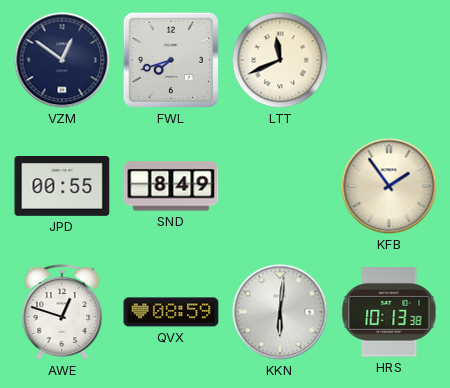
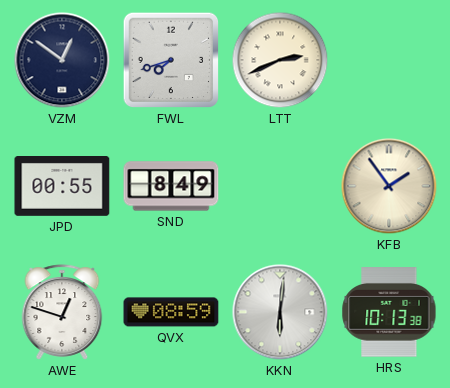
LTT: 11:41 -> 2:41 (280, 60)
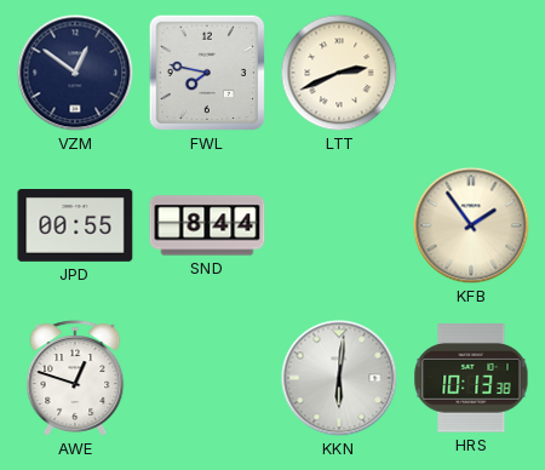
FWL: 7:42 -> 7:47 (207, 73)
SND: 8:49 -> 8:44 (207, 225)
QVX: 08:59 -> none (171, 312)
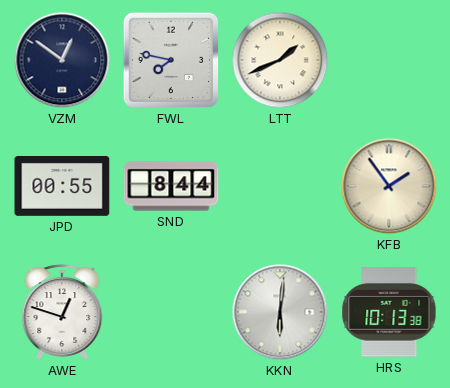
LTT: 2:41 -> 1:41 (280, 60)
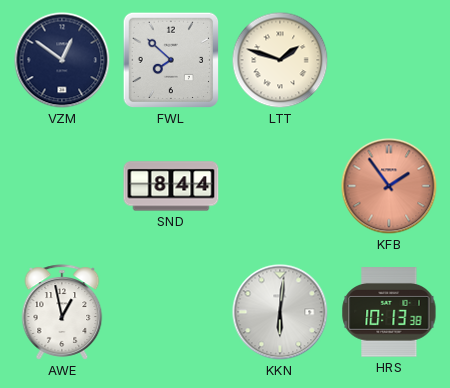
FWL: 7:47 -> 7:52 (171, 60)
LTT: 1:41 -> 1:48 (280, 60)
JPD: 00:55 -> none (62, 187)
KFB dial: cream -> salmon (389, 186)
AWE: 12:48 -> 12:58 (62, 312)
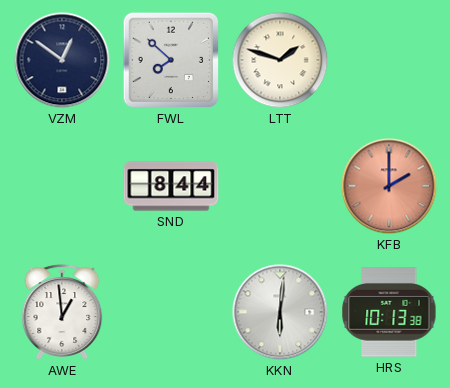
KFB: 1:54 -> 2:00 (389, 186)
AWE: 12:58 -> 12:59 (62, 312)
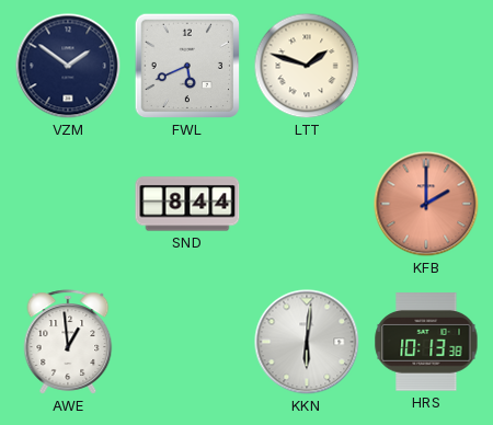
VZM: 12:51 -> 1:51 (68, 66)
FWL: 7:52 -> 5:41 (187, 66)
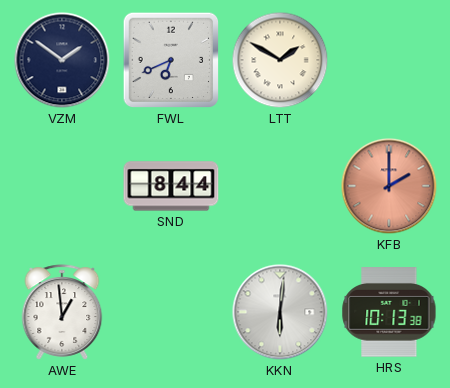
FWL: 5:41 -> 6:41 (171, 60)
LTT: 1:48 -> 1:50 (280, 60)
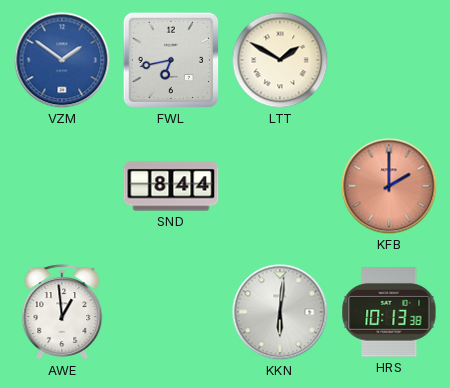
VZM dial: navy -> blue (62, 60)
FWL: 6:41 -> 6:43 (171, 60)
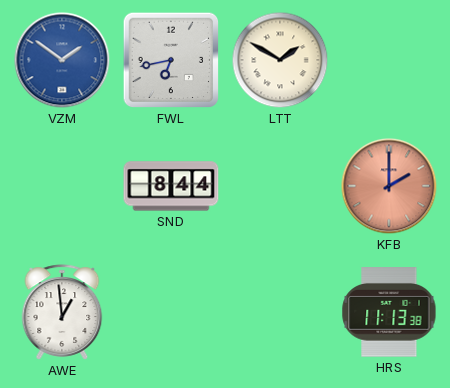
KKN: 6:01 -> none (280, 312)
HRS: 10:13 -> 11:13 (389, 312)
